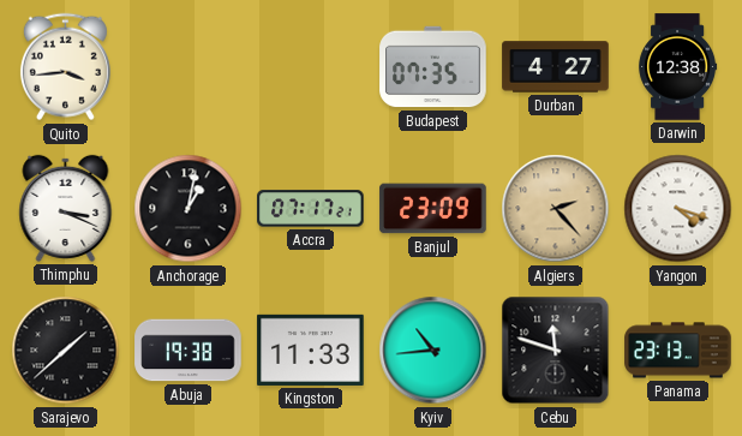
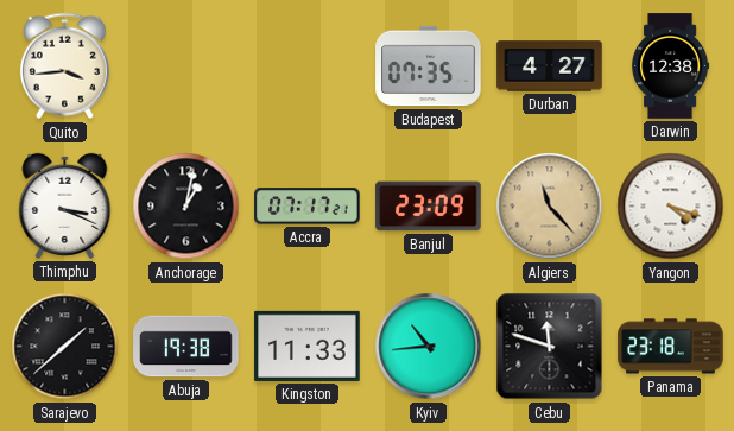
Algiers: 2:23 -> 11:23 (550, 207)
Panama: 23:13 -> 23:18 (671, 347)
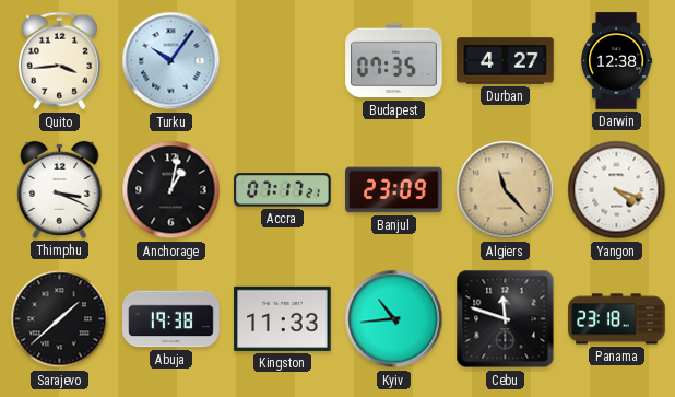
Turku: none -> 10:06 (171, 61)
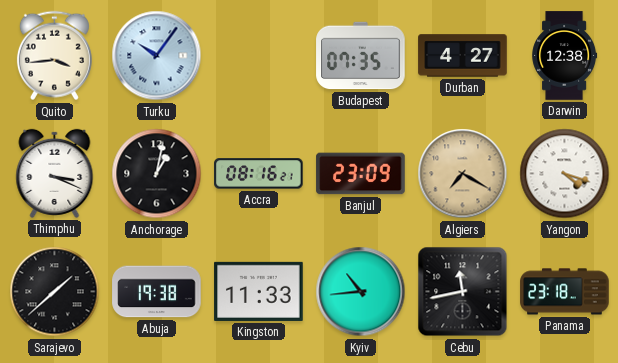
Accra: 07:17 -> 08:16 (259, 174)
Algiers: 11:23 -> 7:20 (463, 174)
Cebu: 11:48 -> 11:43 (463, 292)
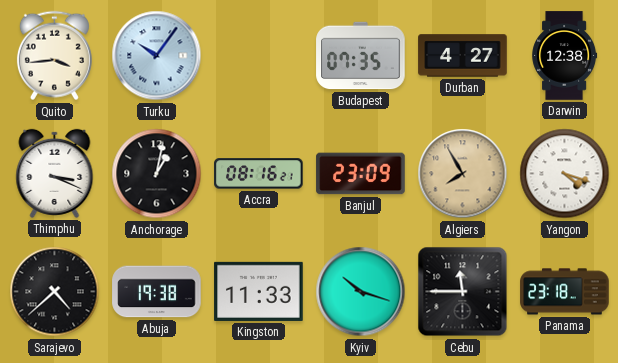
Algiers: 7:20 -> 7:55 (463, 174)
Sarajevo: 1:38 -> 4:38 (55, 292)
Kyiv: 10:44 -> 10:18 (361, 292)
Cebu: 11:43 -> 11:45 (463, 292)
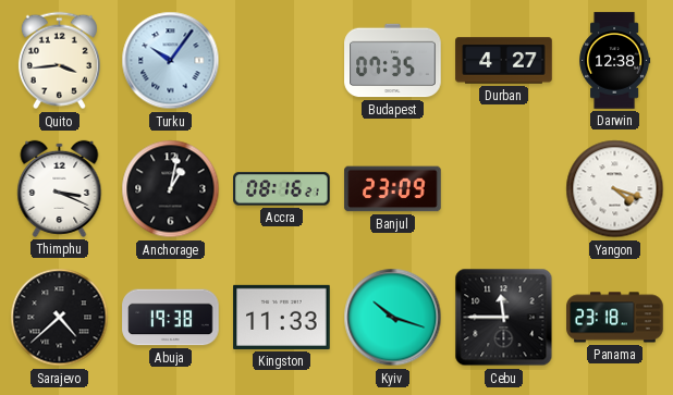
Algiers: 7:55 -> none (463, 174)
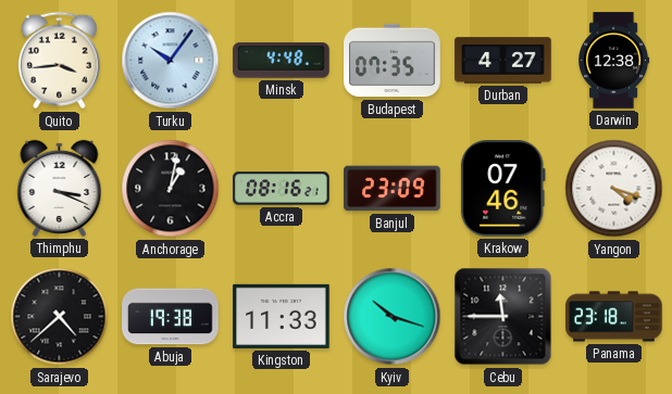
Minsk: none -> 4:48 (282, 61)
Krakow: none -> 07:46 (502, 189)
